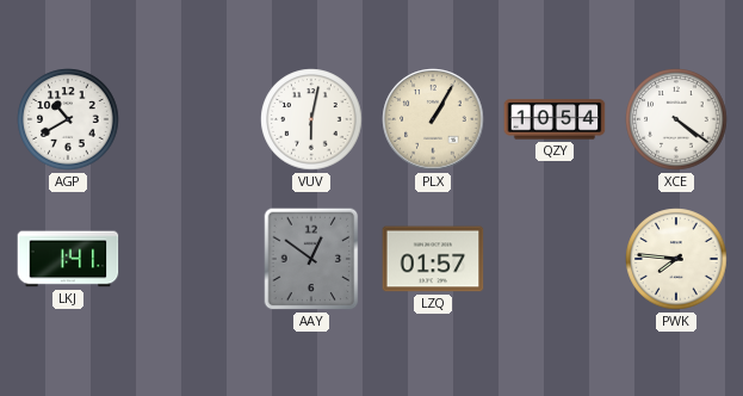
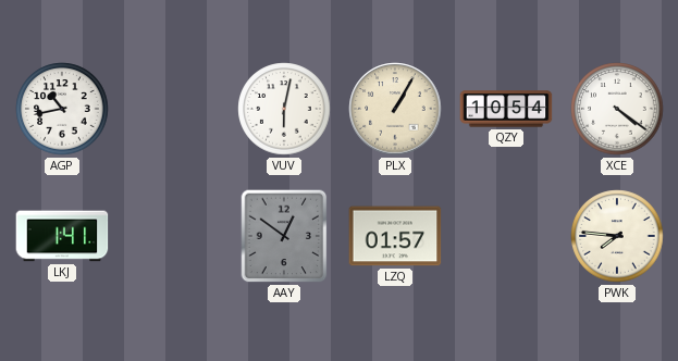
AGP: 10:40 -> 10:43 (62, 109)
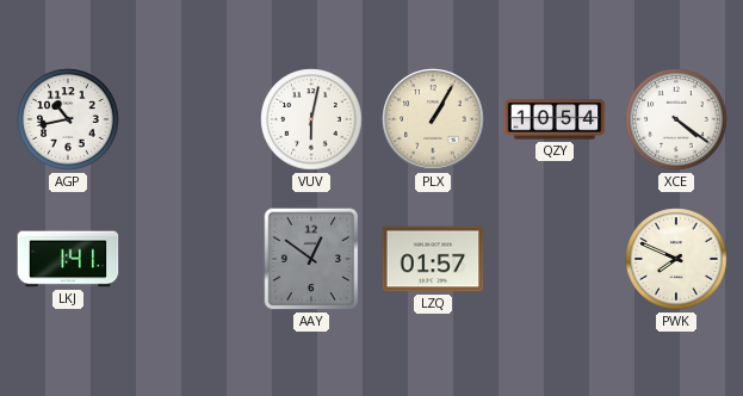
PWK: 7:46 -> 7:49 (676, 259)
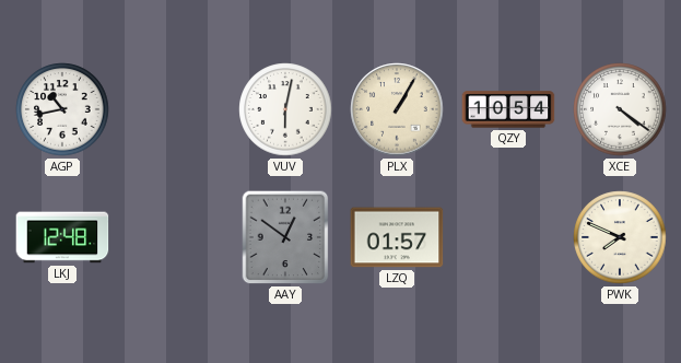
LKJ: 1:41 -> 12:48 (62, 237)
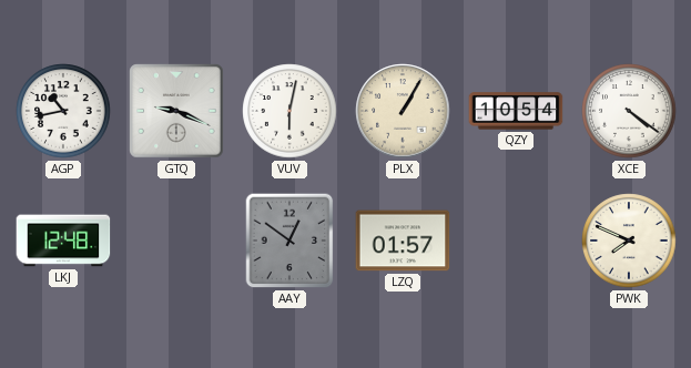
GTQ: none -> 9:19 (176, 111)
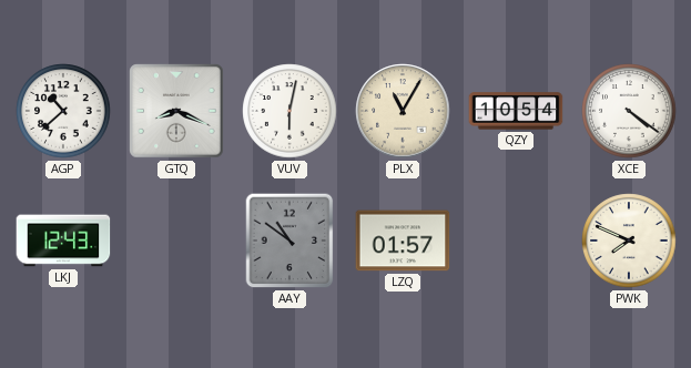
AGP: 10:43 -> 10:38 (63, 111)
GTQ: 9:19 -> 8:19 (176, 111)
PLX: 1:05 -> 11:05 (403, 111)
LKJ: 12:48 -> 12:43 (63, 241)
AAY: 12:51 -> 10:51 (289, 241)
